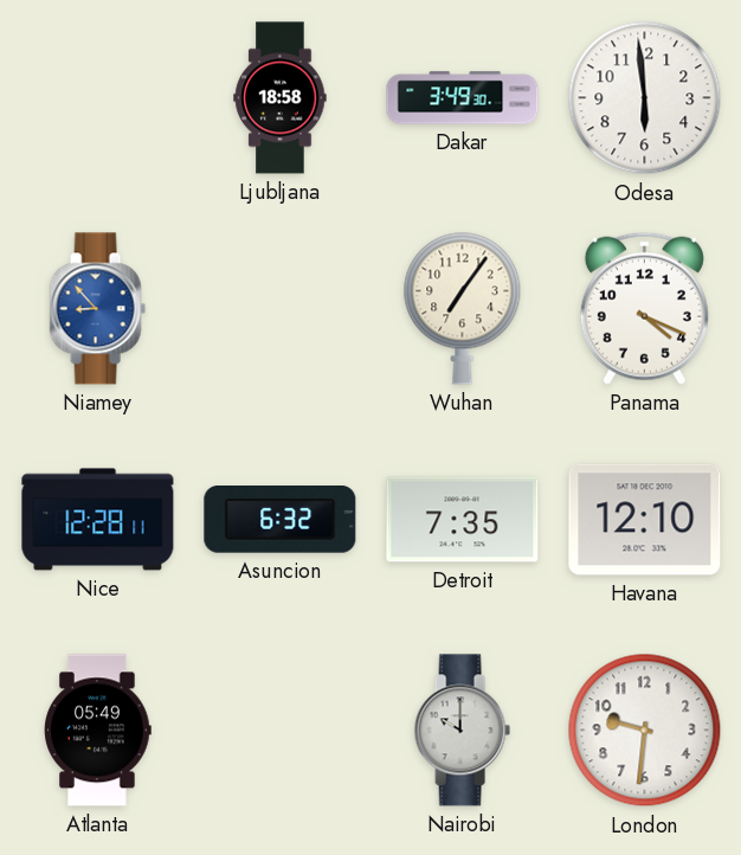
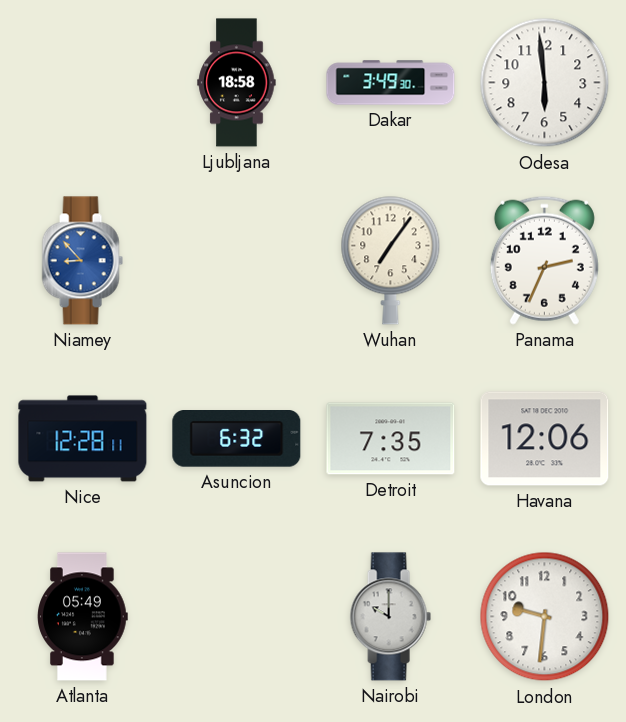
Panama: 4:19 -> 2:34 (544, 260)
Havana: 12:10 -> 12:06 (545, 439)
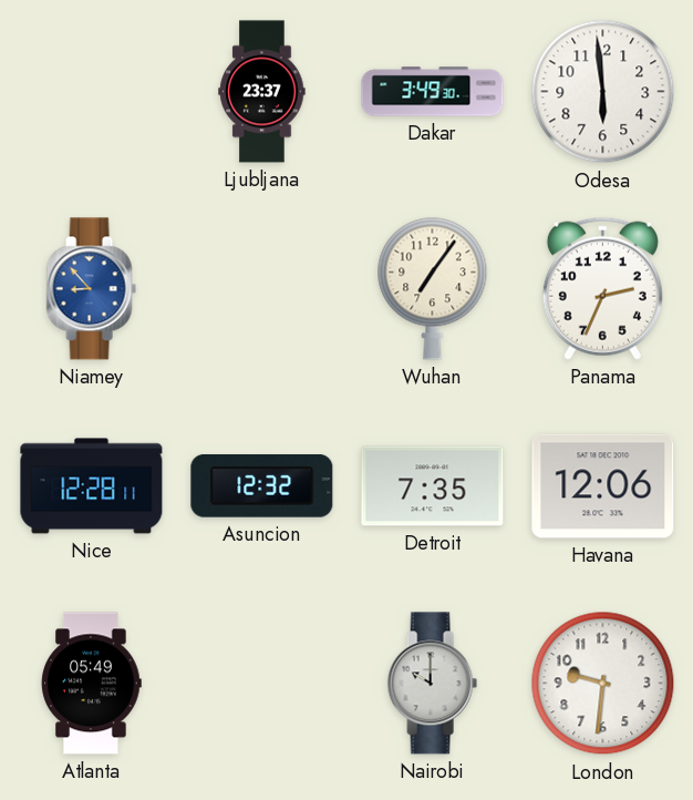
Ljubljana: 18:58 -> 23:37 (262, 92)
Asuncion: 6:32 -> 12:32 (262, 486)
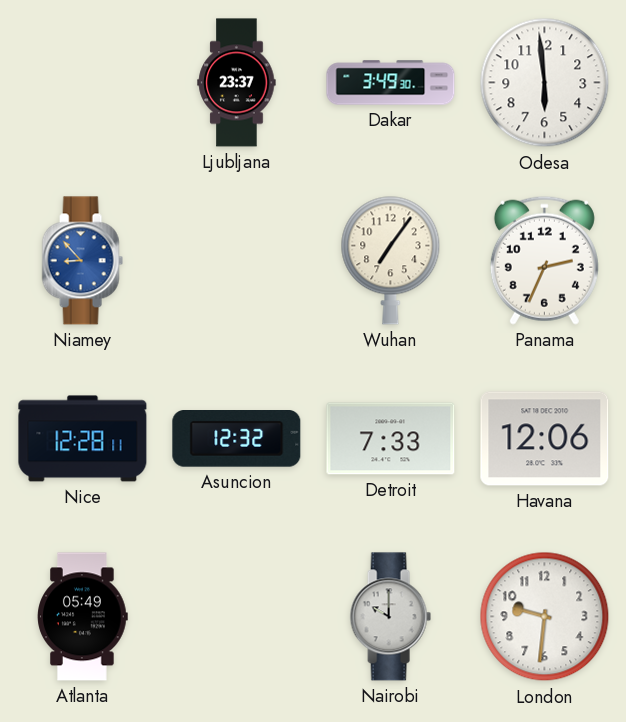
Detroit: 7:35 -> 7:33 (391, 439)
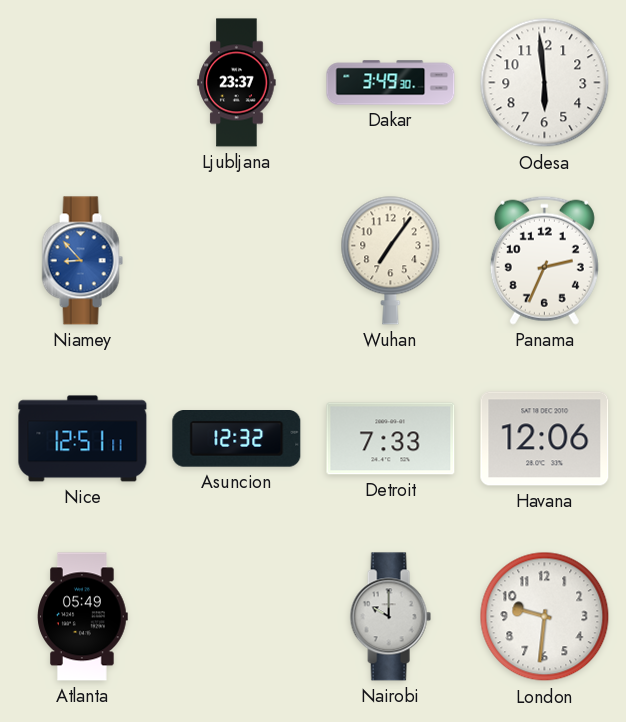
Nice: 12:28 -> 12:51 (83, 439)
